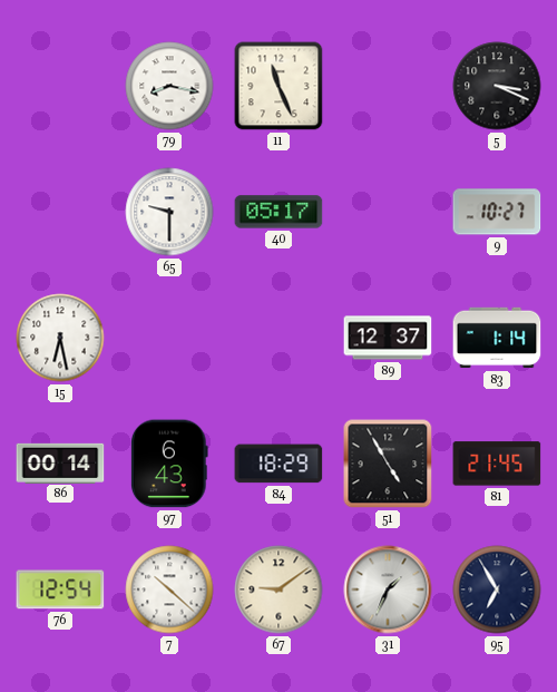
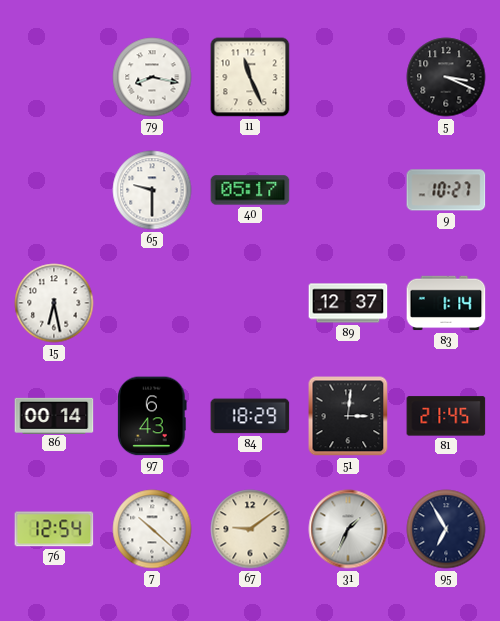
51: 4:55 -> 3:01 (348, 416)
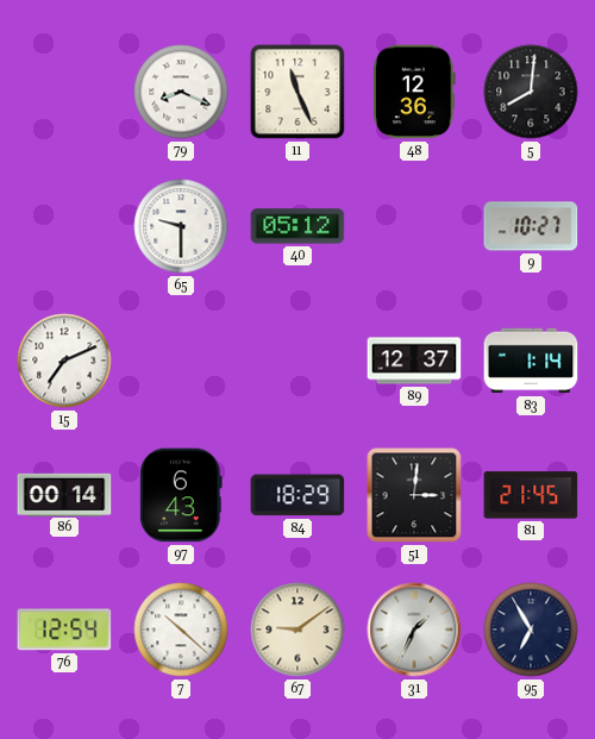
79: 8:17 -> 8:19 (181, 92)
48: none -> 12:36 (414, 92)
5: 3:19 -> 8:01 (531, 92)
40: 05:17 -> 05:12 (297, 226)
15: 6:28 -> 7:11 (64, 361)
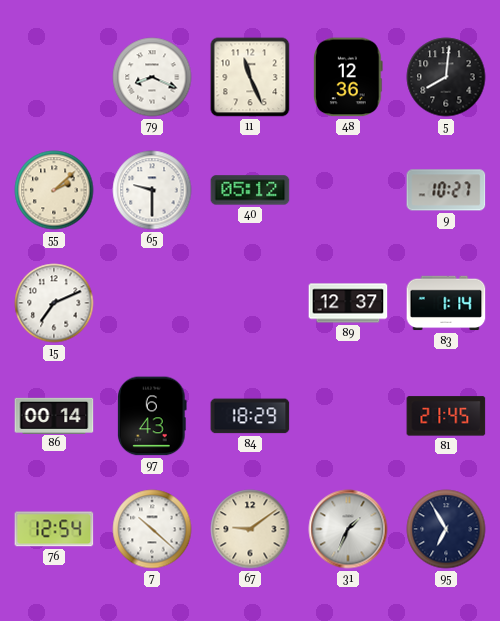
55: none -> 2:08 (54, 190)
51: 3:01 -> none (414, 495)
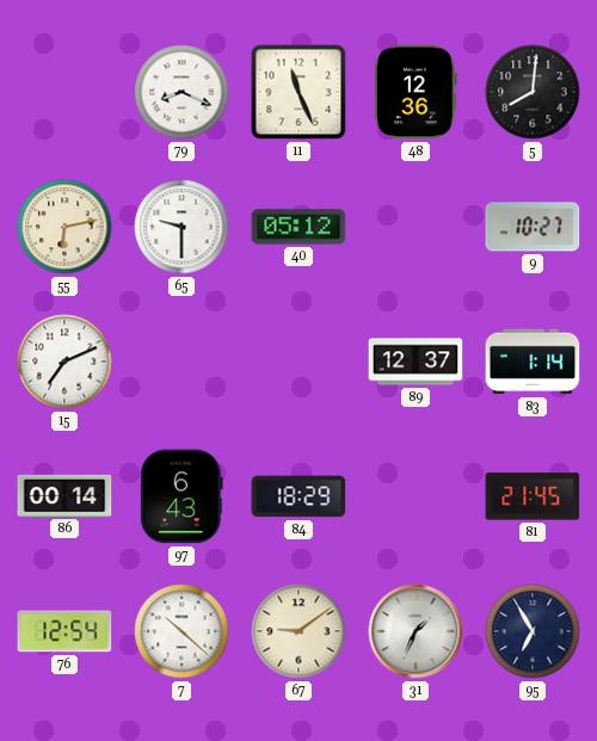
55: 2:08 -> 6:13 (64, 227)
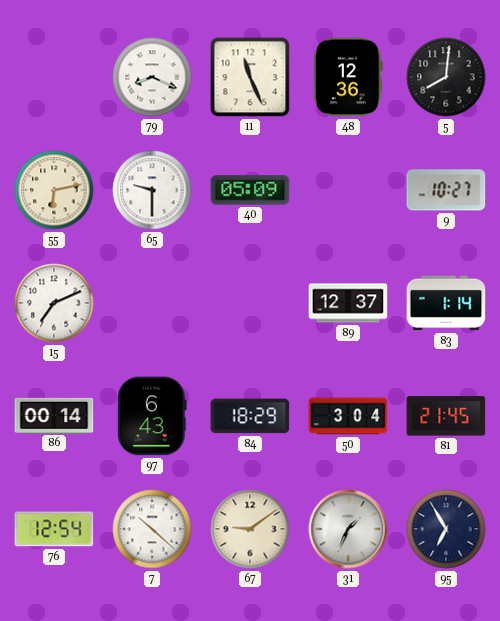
40: 05:12 -> 05:09 (250, 190)
50: none -> 3:04 (348, 416)
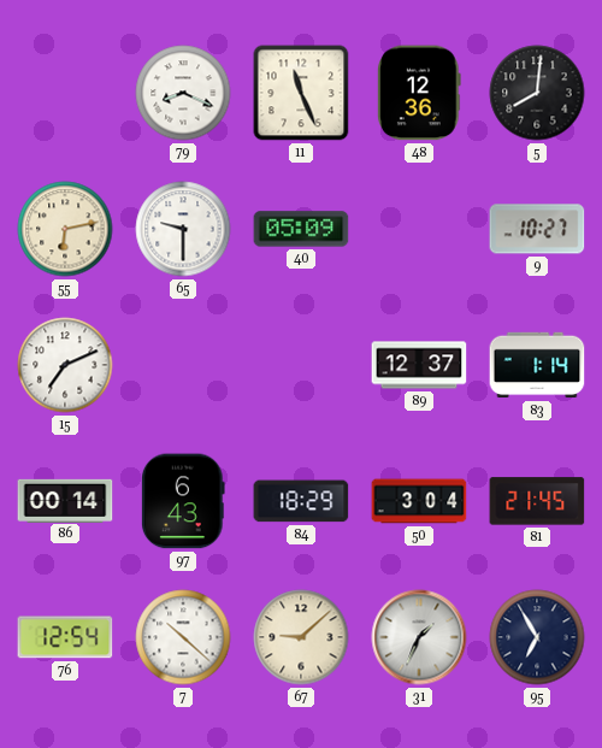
67: 9:09 -> 9:08 (301, 637)
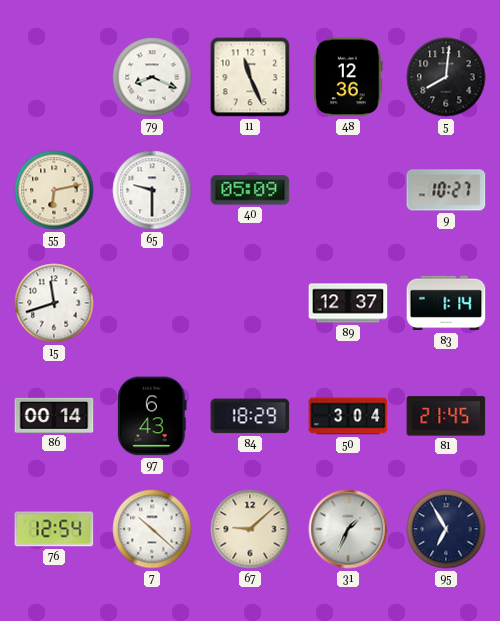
15: 7:11 -> 11:42 (54, 303)
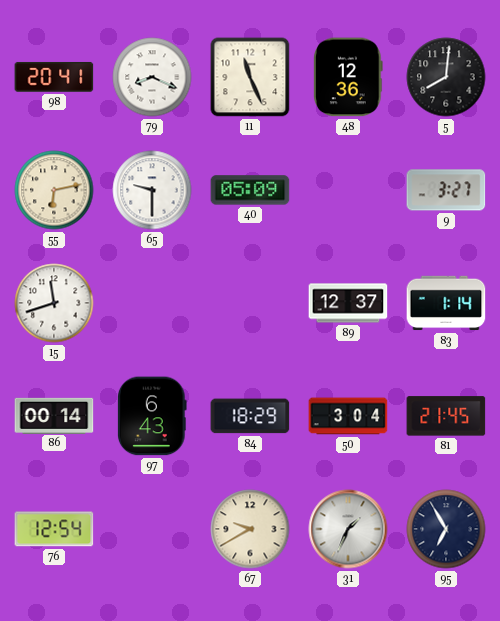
98: none -> 20:41 (54, 77)
9: 10:27 -> 3:27 (446, 190)
7: 10:22 -> none (152, 529)
67: 9:08 -> 9:40 (250, 529)
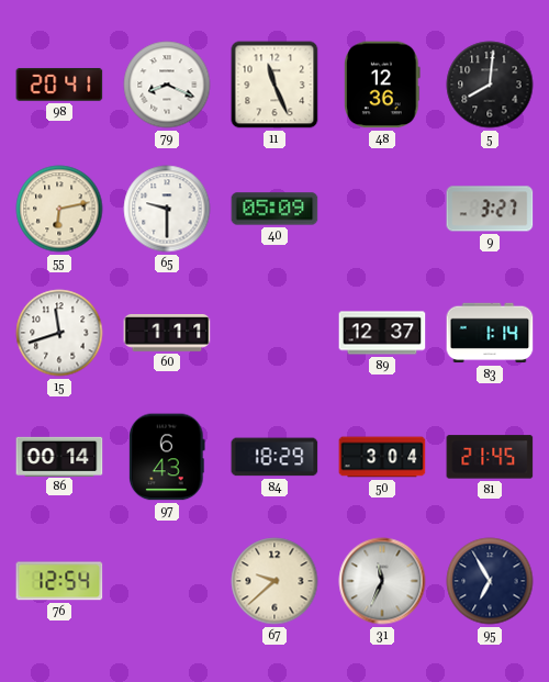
60: none -> 1:11 (167, 334)
67: 9:40 -> 9:38 (274, 581)
31: 1:34 -> 11:34 (382, 581)
